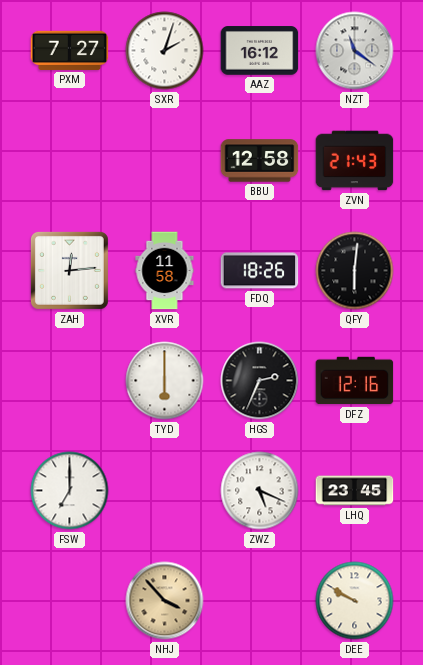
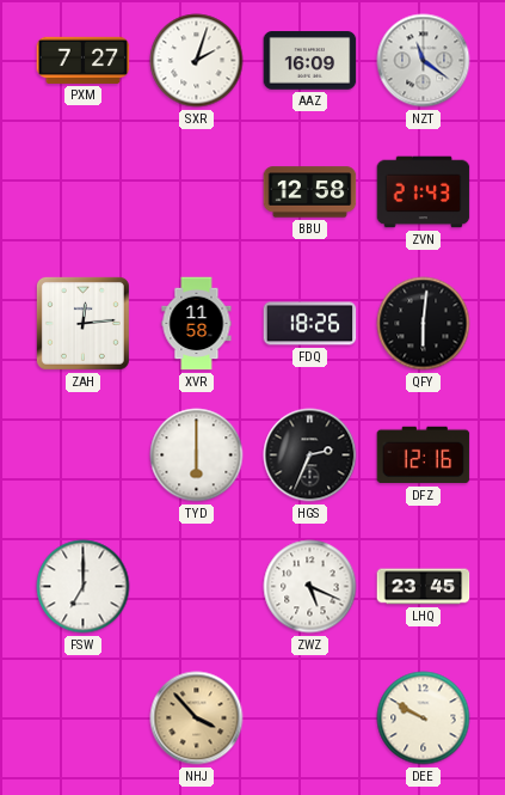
AAZ: 16:12 -> 16:09 (310, 61)
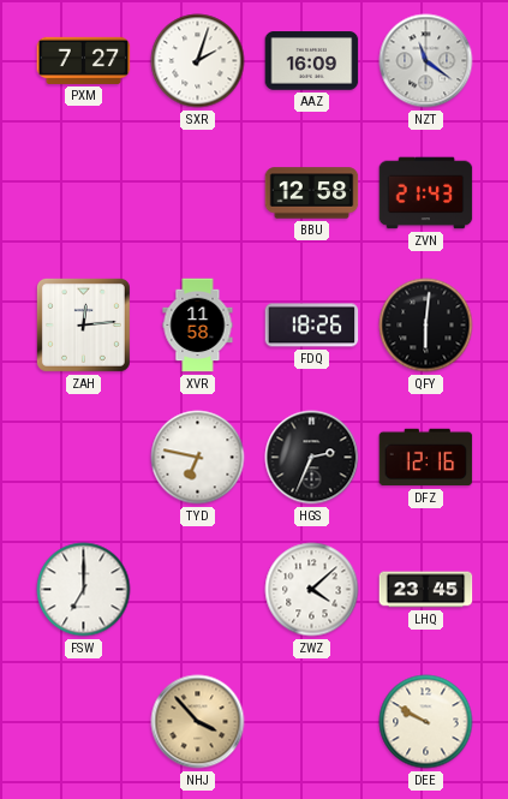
TYD: 6:00 -> 6:47 (198, 458)
ZWZ: 5:19 -> 4:08 (312, 590)
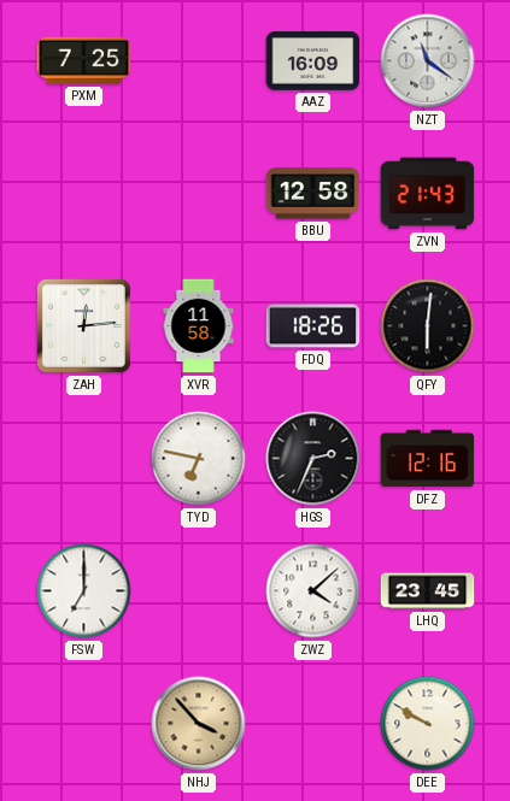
PXM: 7:27 -> 7:25 (84, 60)
SXR: 2:03 -> none (198, 61)
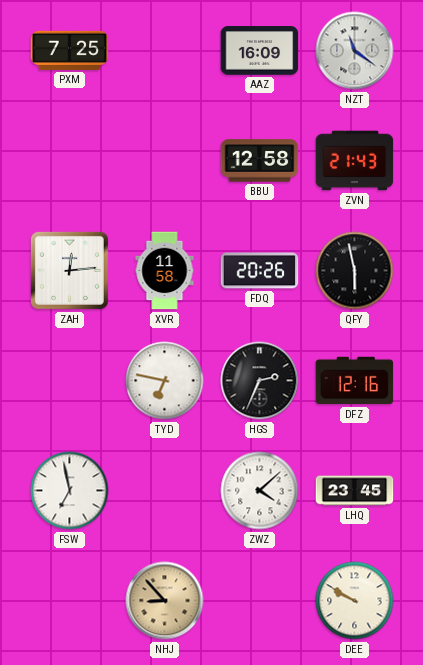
FDQ: 18:26 -> 20:26 (260, 271)
QFY: 6:01 -> 5:58 (355, 271)
FSW: 7:00 -> 6:58 (70, 491)
NHJ: 3:53 -> 8:53 (165, 601)
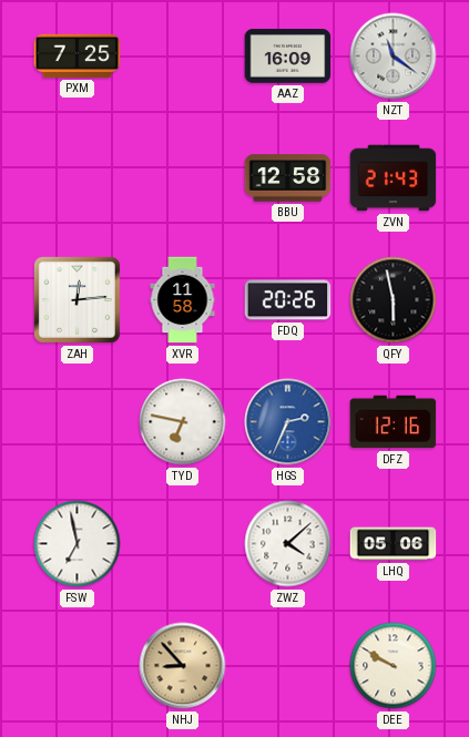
HGS dial: black -> blue (288, 422)
LHQ: 23:45 -> 05:06 (394, 544)
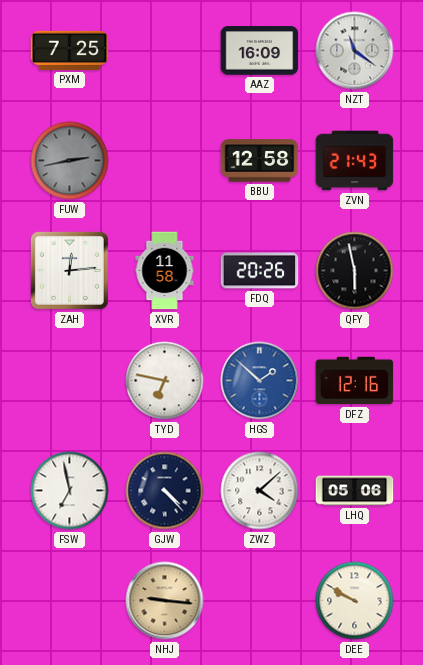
FUW: none -> 2:43 (70, 161)
HGS: 2:34 -> 1:52 (260, 381)
GJW: none -> 4:23 (165, 491)
NHJ: 8:53 -> 9:16 (165, 601)
